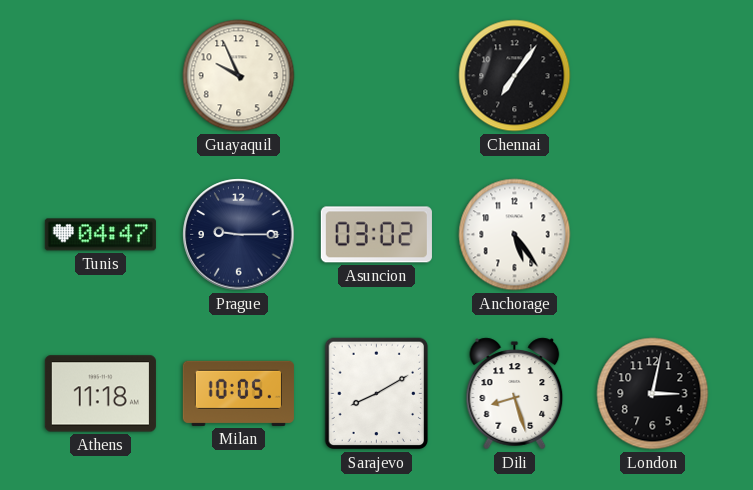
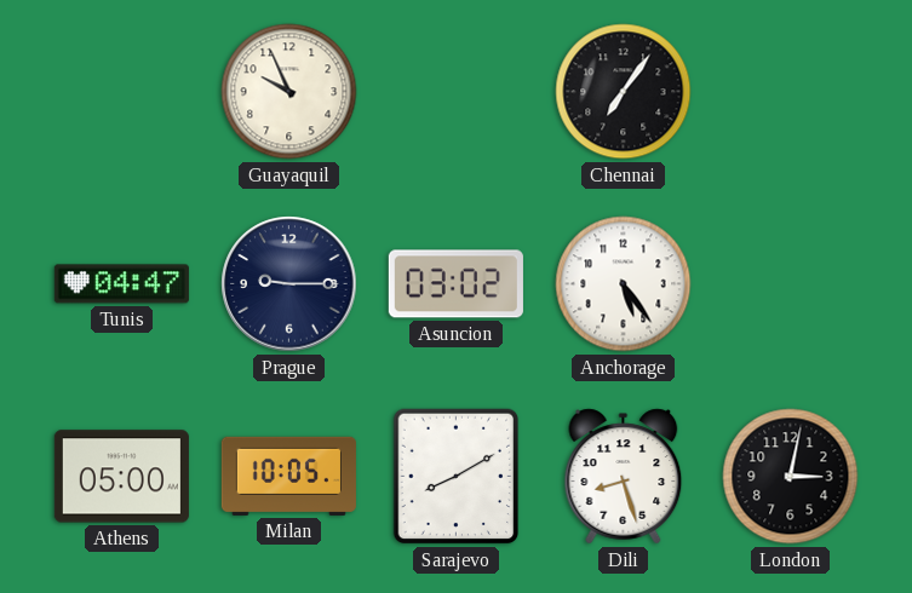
Athens: 11:18 -> 05:00 (121, 477)
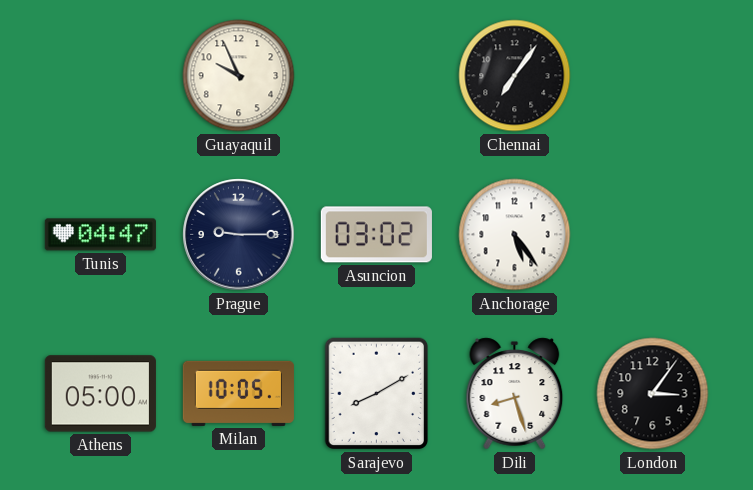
London: 3:02 -> 3:06 (653, 394)
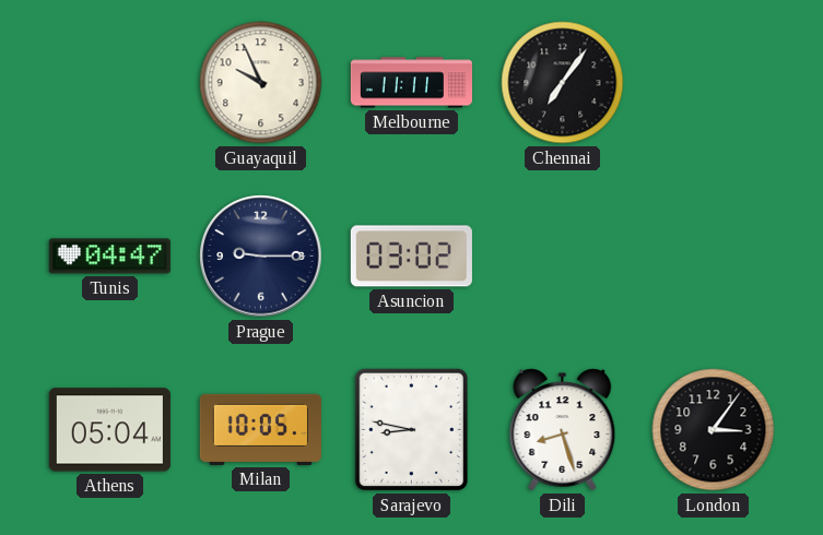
Melbourne: none -> 11:11 (411, 83)
Anchorage: 5:24 -> none (515, 235)
Athens: 05:00 -> 05:04 (109, 430)
Sarajevo: 8:10 -> 8:47 (412, 430)
